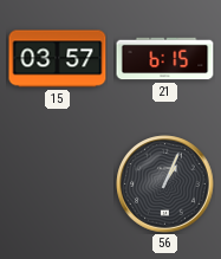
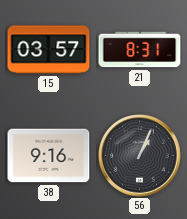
21: 6:15 -> 8:31 (140, 50)
38: none -> 9:16 (49, 156)
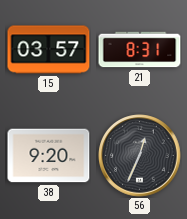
38: 9:16 -> 9:20 (49, 156)
56: 1:04 -> 12:34 (140, 156)
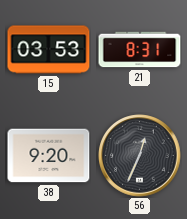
15: 03:57 -> 03:53 (49, 50)
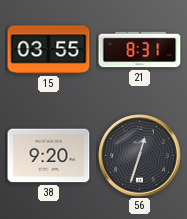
15: 03:53 -> 03:55 (49, 50)
56: 12:34 -> 12:33 (140, 156)
